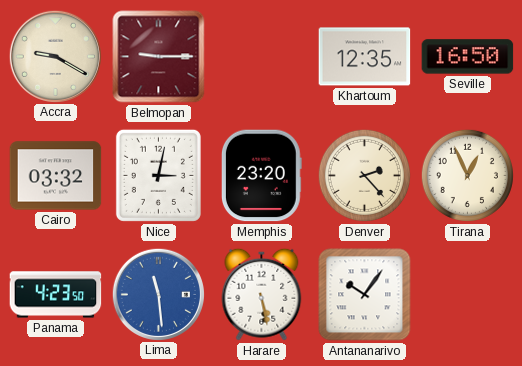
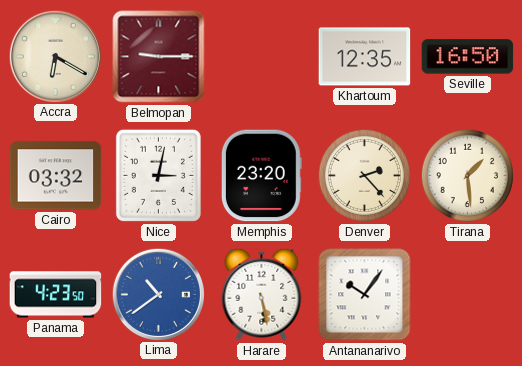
Accra: 9:20 -> 6:20 (55, 56)
Tirana: 12:56 -> 1:29 (467, 175)
Lima: 11:29 -> 10:39 (158, 294)
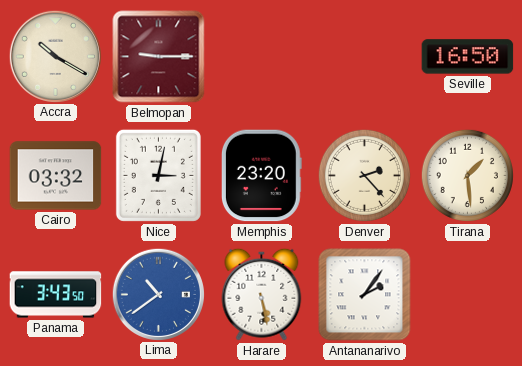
Accra: 6:20 -> 10:20 (55, 56)
Khartoum: 12:35 -> none (365, 57)
Panama: 4:23 -> 3:43 (56, 295)
Antananarivo: 10:06 -> 2:06 (365, 295)
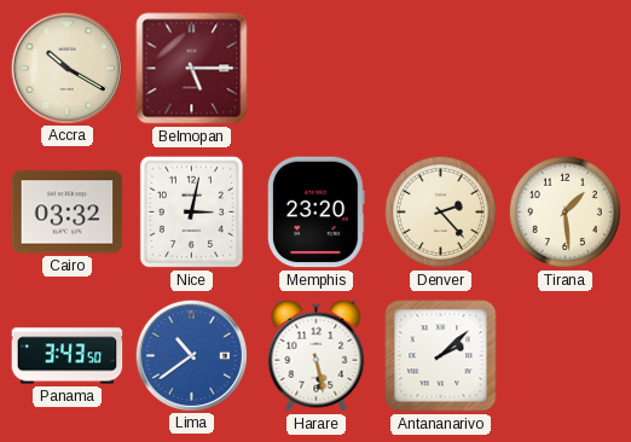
Belmopan: 9:15 -> 5:15 (192, 69)
Seville: 16:50 -> none (468, 57)
Antananarivo: 2:06 -> 2:08 (441, 356)
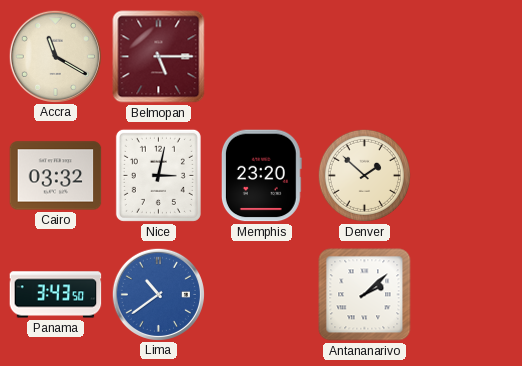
Accra: 10:20 -> 11:20 (55, 56)
Denver: 2:23 -> 1:52 (364, 175)
Tirana: 1:29 -> none (565, 211)
Harare: 5:28 -> none (317, 355)
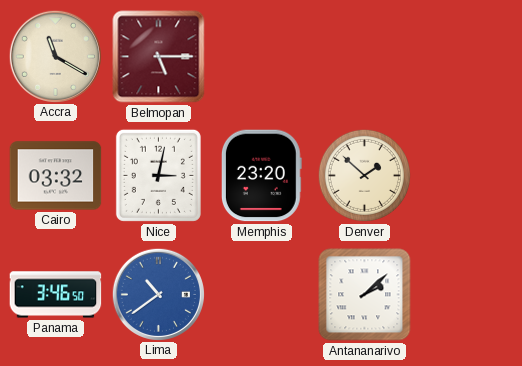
Panama: 3:43 -> 3:46 (56, 295)
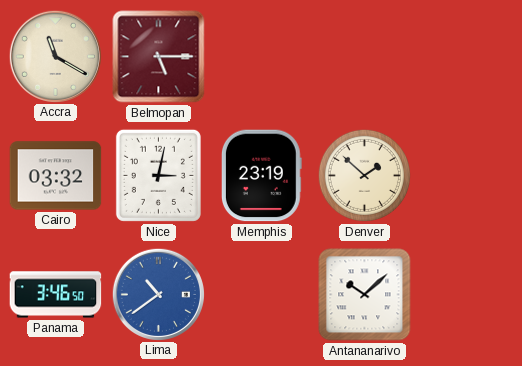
Memphis: 23:20 -> 23:19 (261, 176)
Antananarivo: 2:08 -> 10:08 (365, 295)
